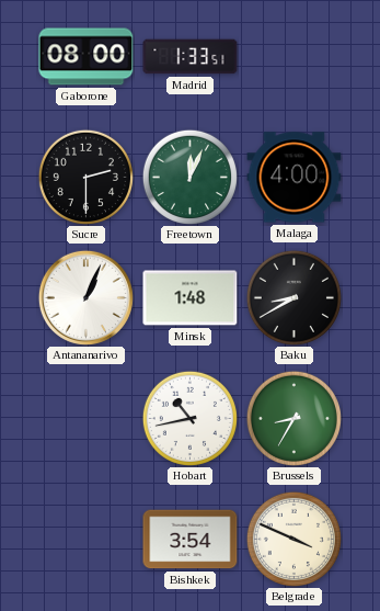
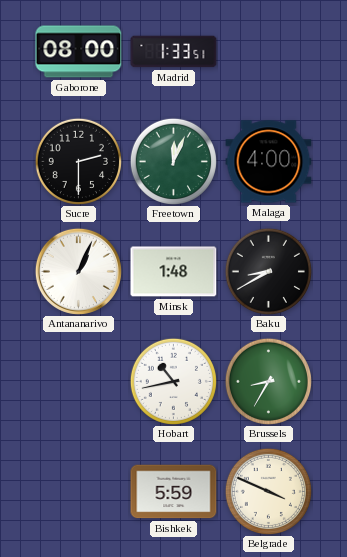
Bishkek: 3:54 -> 5:59 (174, 492)
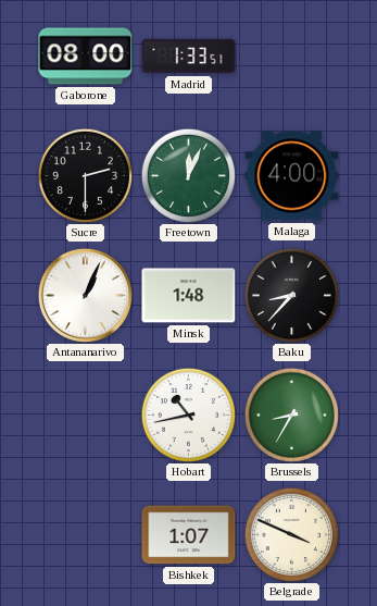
Baku: 8:40 -> 8:37 (291, 295)
Bishkek: 5:59 -> 1:07 (189, 535)
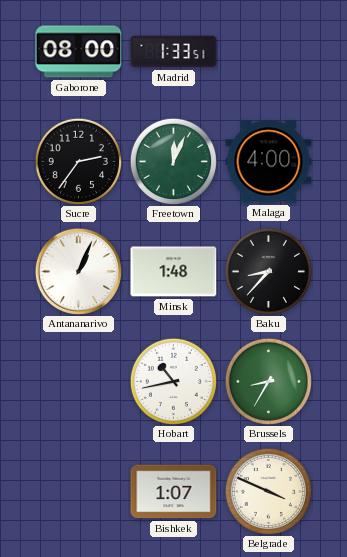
Sucre: 2:30 -> 2:36 (78, 161)
